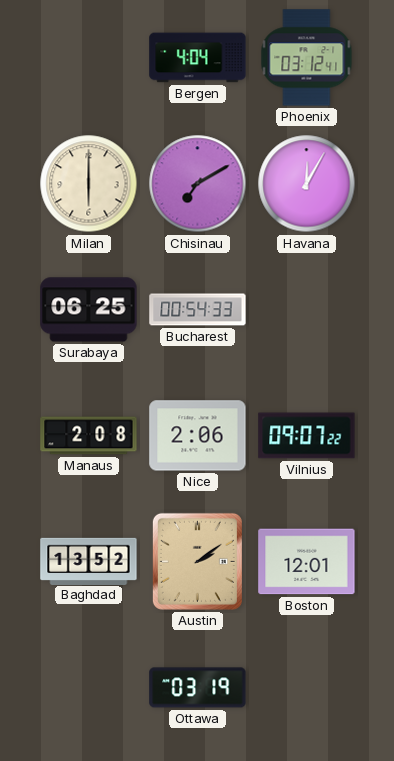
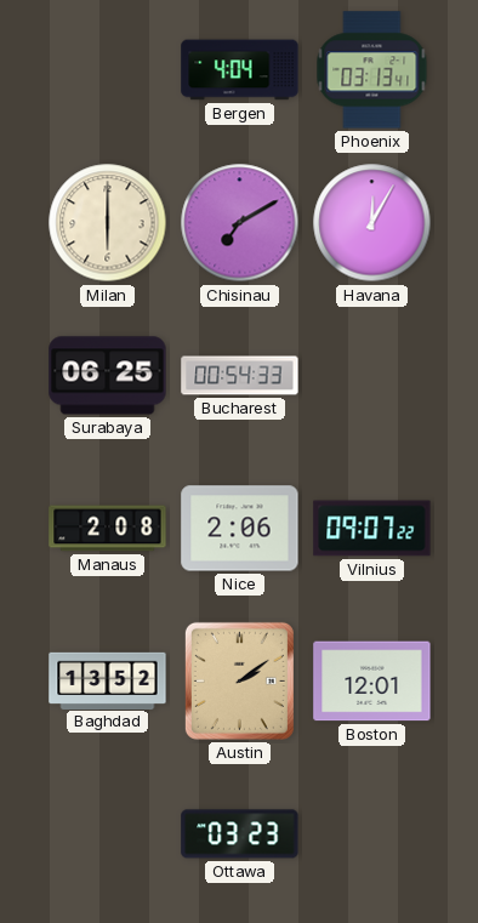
Phoenix: 03:12 -> 03:13 (372, 70)
Ottawa: 03:19 -> 03:23 (240, 834)
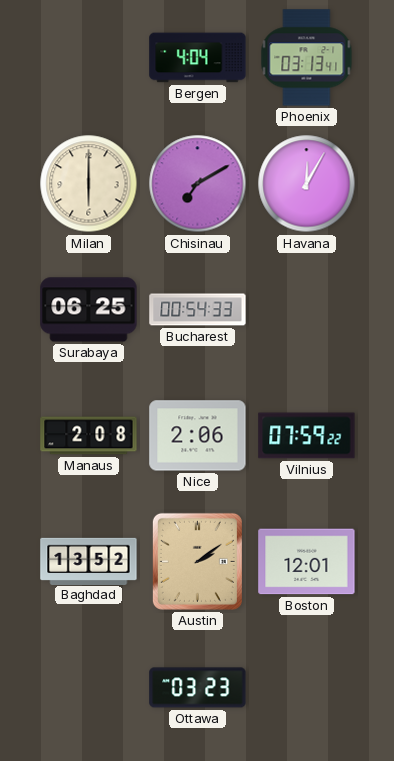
Vilnius: 09:07 -> 07:59 (307, 436)
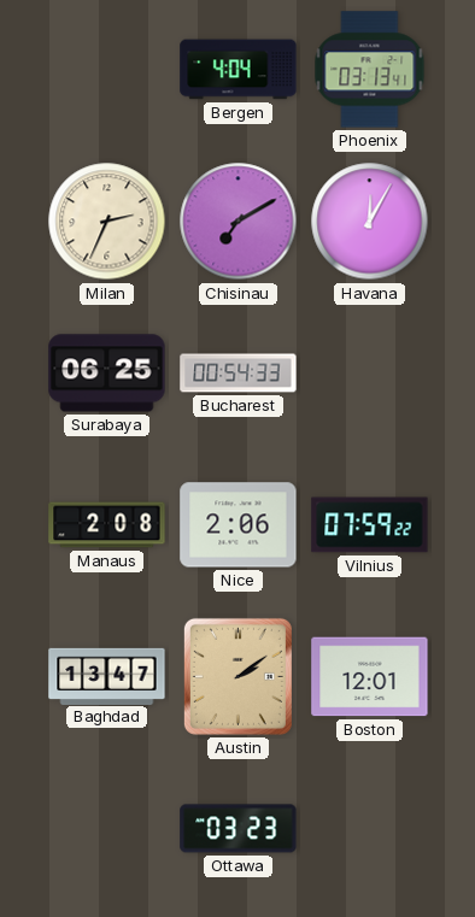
Milan: 6:00 -> 2:34 (107, 222)
Baghdad: 13:52 -> 13:47 (107, 676)
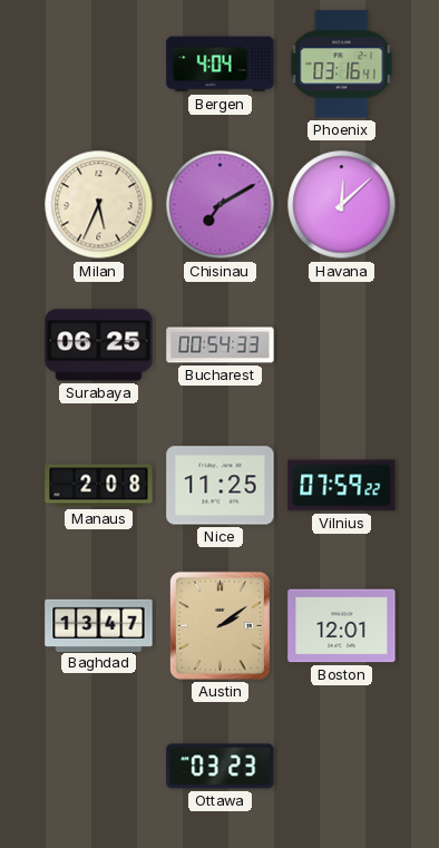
Phoenix: 03:13 -> 03:16 (342, 65)
Milan: 2:34 -> 5:34 (99, 205)
Havana: 12:05 -> 12:08 (342, 205)
Nice: 2:06 -> 11:25 (221, 486)
